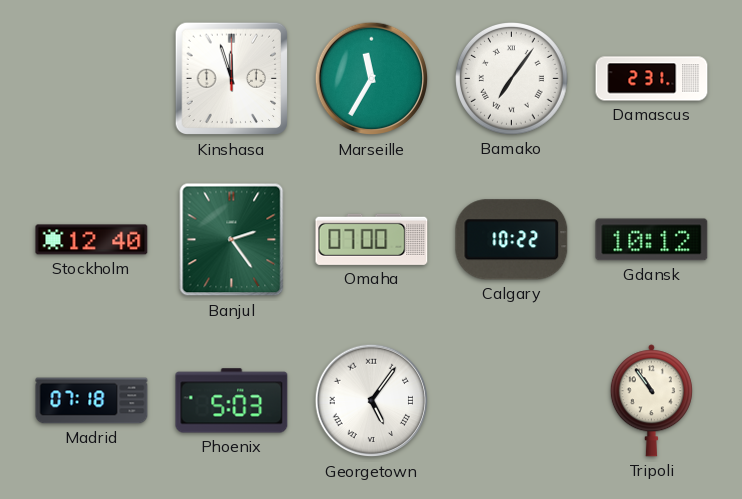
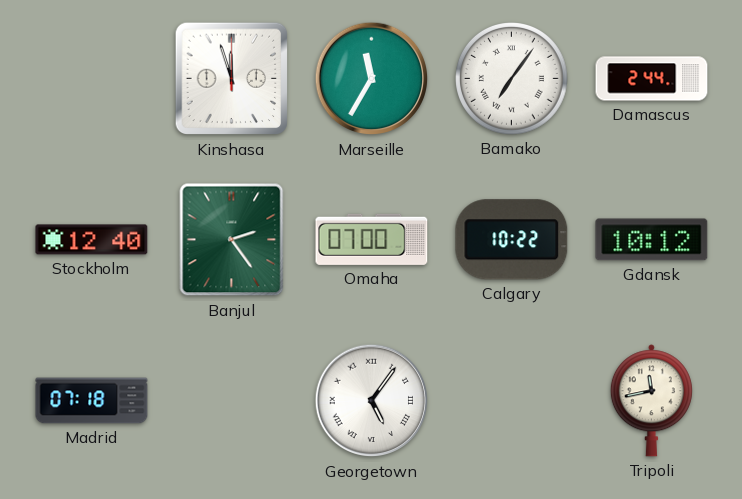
Damascus: 2:31 -> 2:44 (652, 79)
Phoenix: 5:03 -> none (232, 401)
Tripoli: 10:54 -> 11:43 (651, 401)
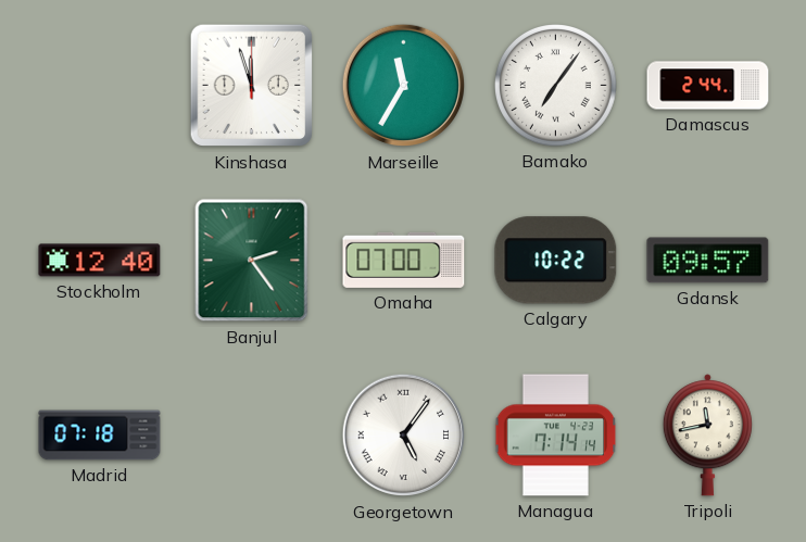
Gdansk: 10:12 -> 09:57 (708, 261)
Managua: none -> 7:14 (556, 436)
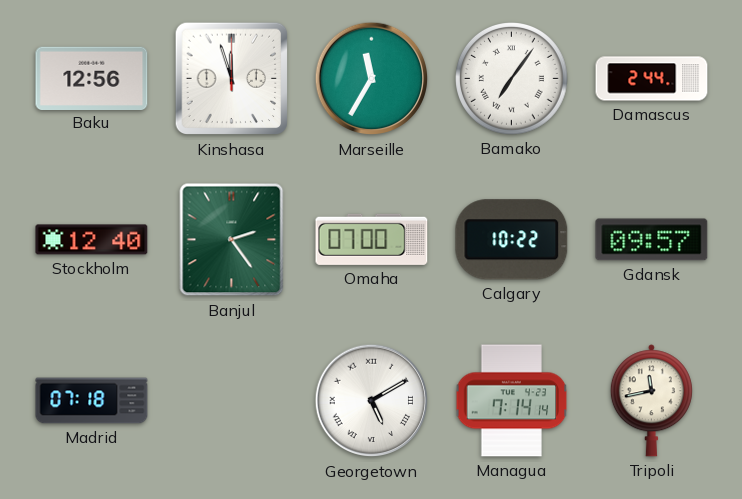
Baku: none -> 12:56 (92, 78)
Georgetown: 5:06 -> 5:10 (372, 401)
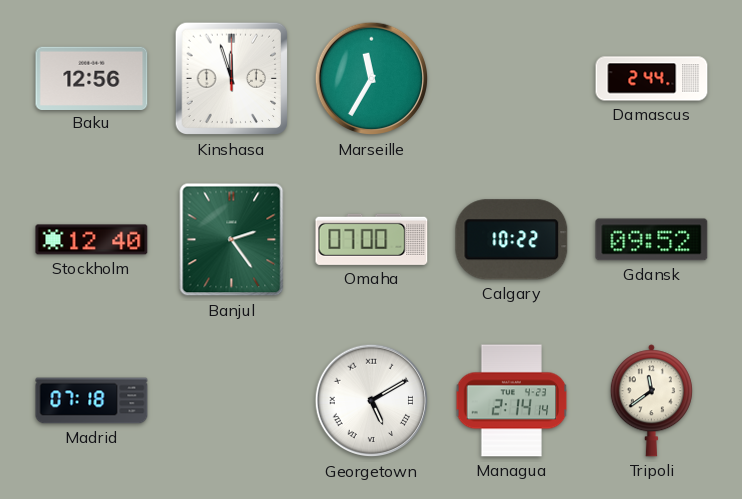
Bamako: 7:06 -> none (512, 79)
Gdansk: 09:57 -> 09:52 (652, 240)
Managua: 7:14 -> 2:14 (512, 401)
Tripoli: 11:43 -> 11:39 (651, 401)
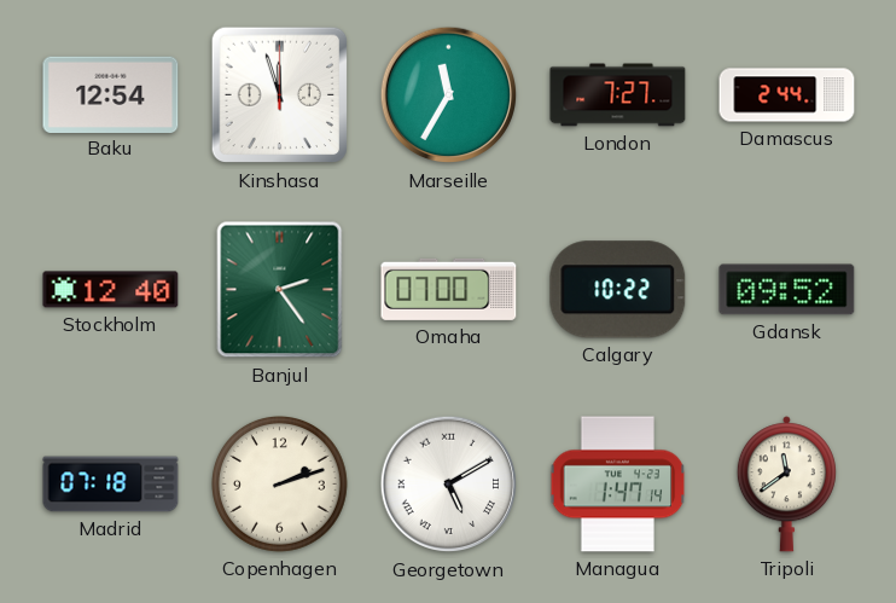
Baku: 12:56 -> 12:54 (111, 94)
London: none -> 7:27 (618, 95)
Copenhagen: none -> 2:12 (280, 485)
Managua: 2:14 -> 1:47 (618, 485)
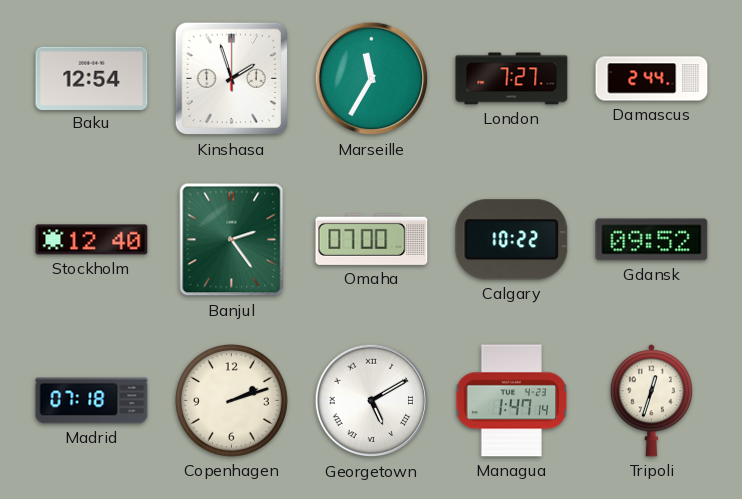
Kinshasa: 11:57 -> 1:57 (232, 79)
Tripoli: 11:39 -> 12:33 (651, 401)
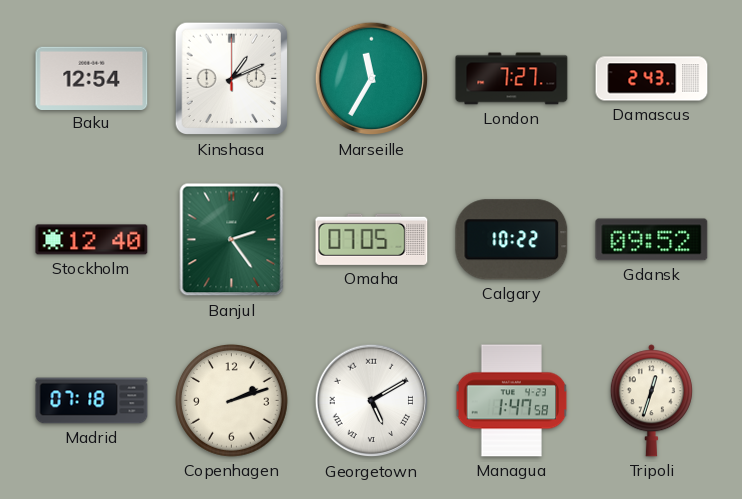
Kinshasa: 1:57 -> 1:11 (232, 79)
Damascus: 2:44 -> 2:43 (652, 79)
Omaha: 07:00 -> 07:05 (372, 239)
Managua: 1:47:14 -> 1:47:58 (512, 401)
